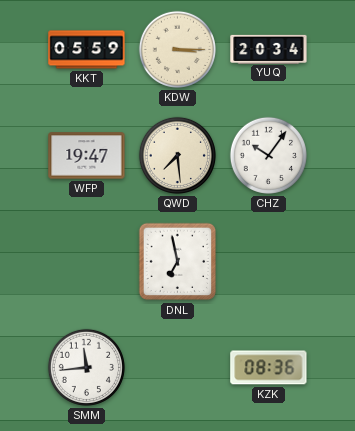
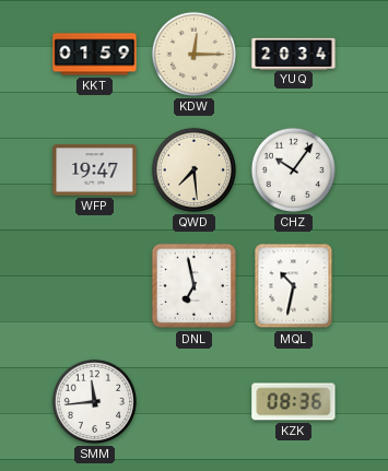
KKT: 05:59 -> 01:59 (95, 55)
KDW: 3:15 -> 12:15 (193, 54)
MQL: none -> 10:32 (294, 286)
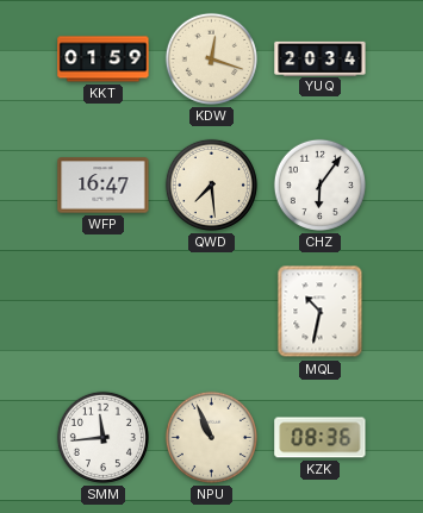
KDW: 12:15 -> 12:18 (211, 58)
WFP: 19:47 -> 16:47 (104, 186)
CHZ: 10:06 -> 6:06 (319, 184)
DNL: 6:58 -> none (195, 286)
NPU: none -> 10:56 (211, 437)
